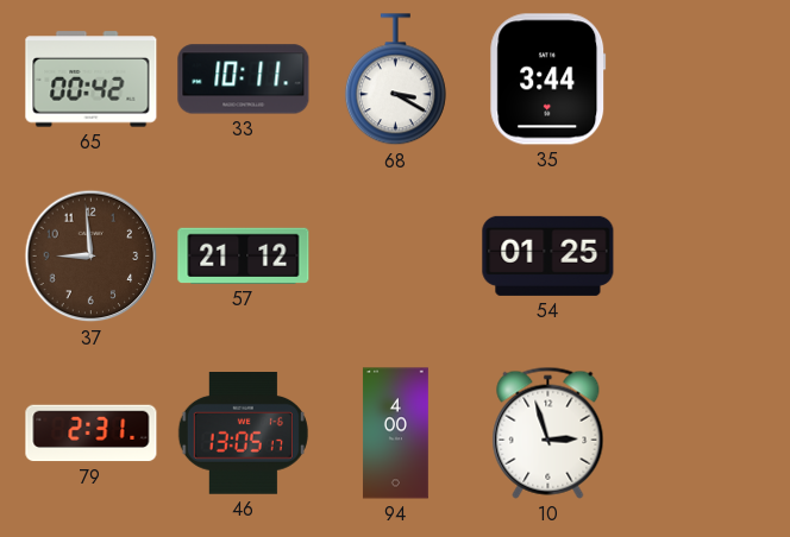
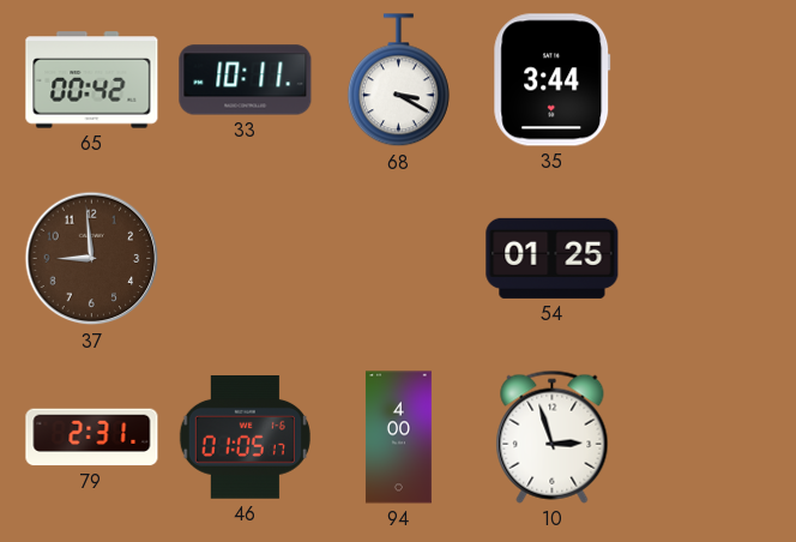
57: 21:12 -> none (244, 255)
46: 13:05 -> 01:05 (245, 438)
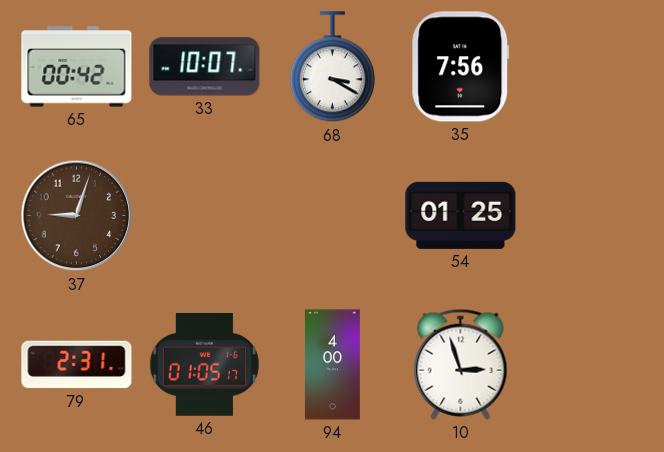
33: 10:11 -> 10:07 (205, 67)
35: 3:44 -> 7:56 (461, 67)
37: 8:59 -> 9:03 (77, 216)
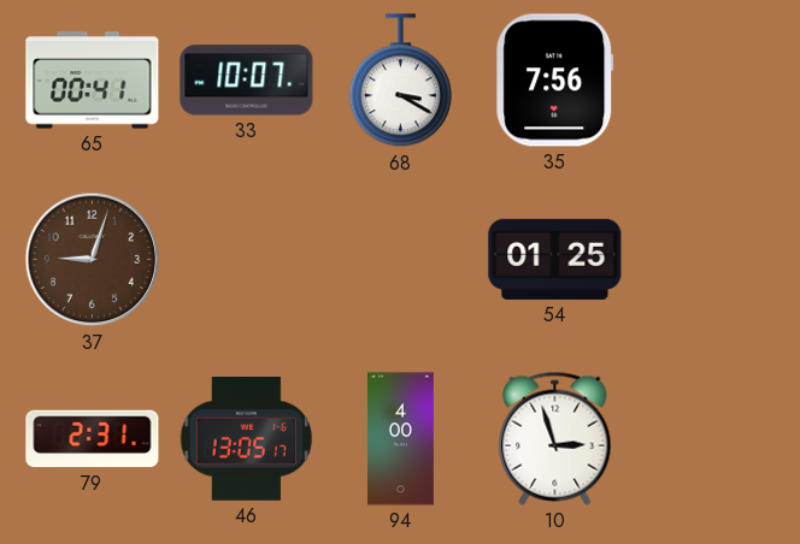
65: 00:42 -> 00:41 (93, 81)
46: 01:05 -> 13:05 (246, 439)
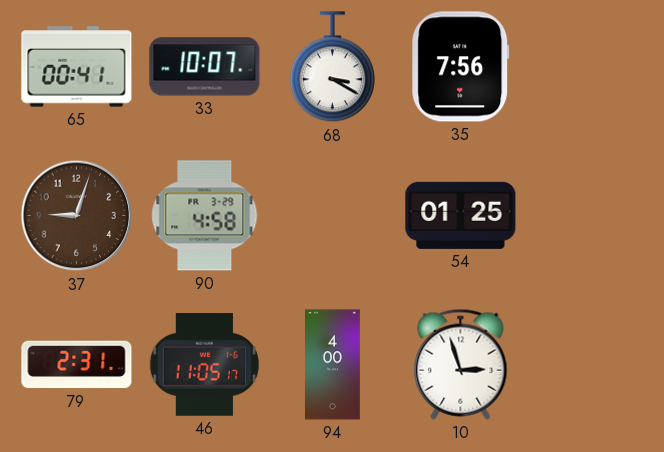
90: none -> 4:58 (205, 216)
46: 13:05 -> 11:05 (204, 365)
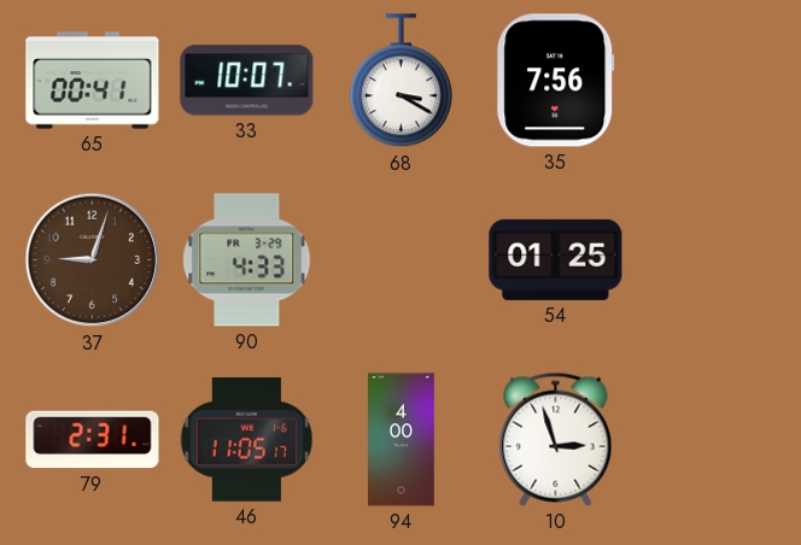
90: 4:58 -> 4:33 (247, 260)
